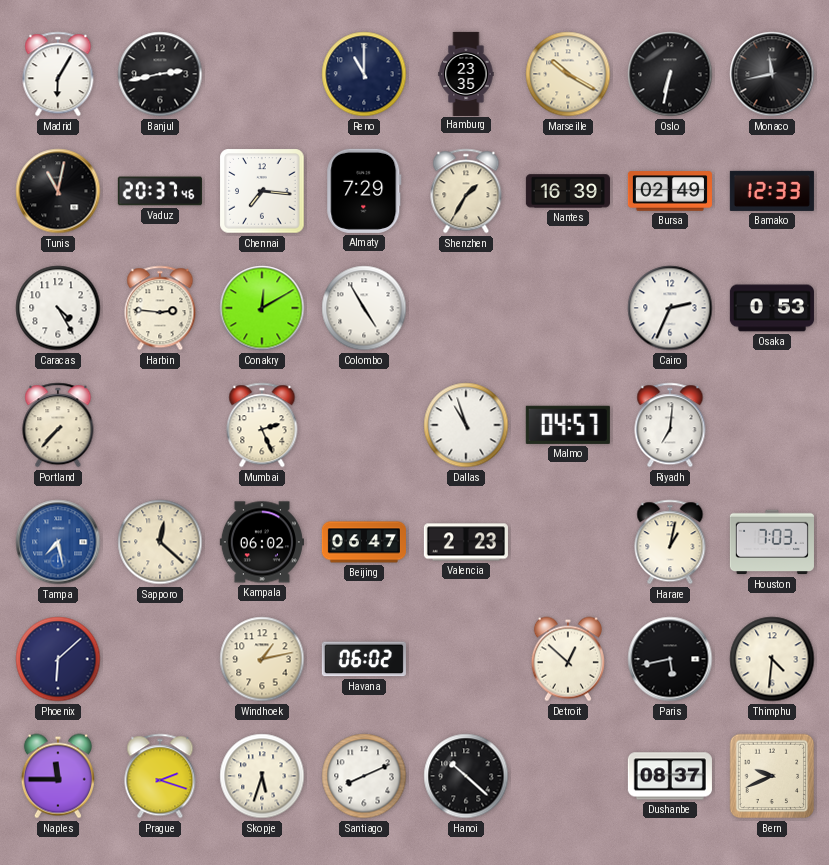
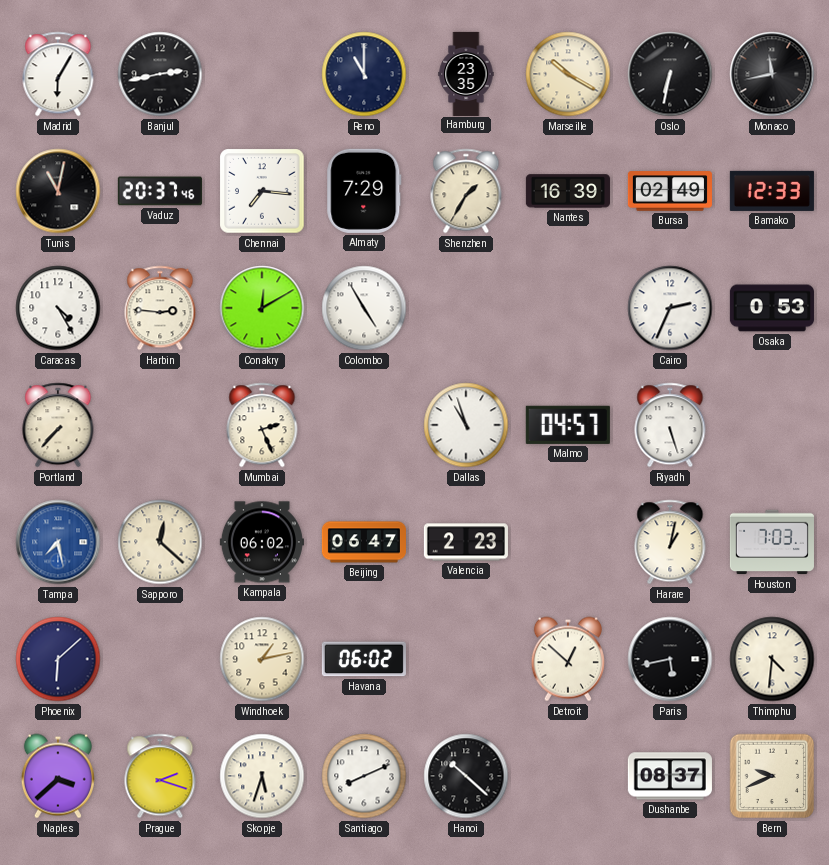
Riyadh: 7:01 -> 5:27 (670, 425)
Naples: 11:45 -> 3:38 (58, 776)
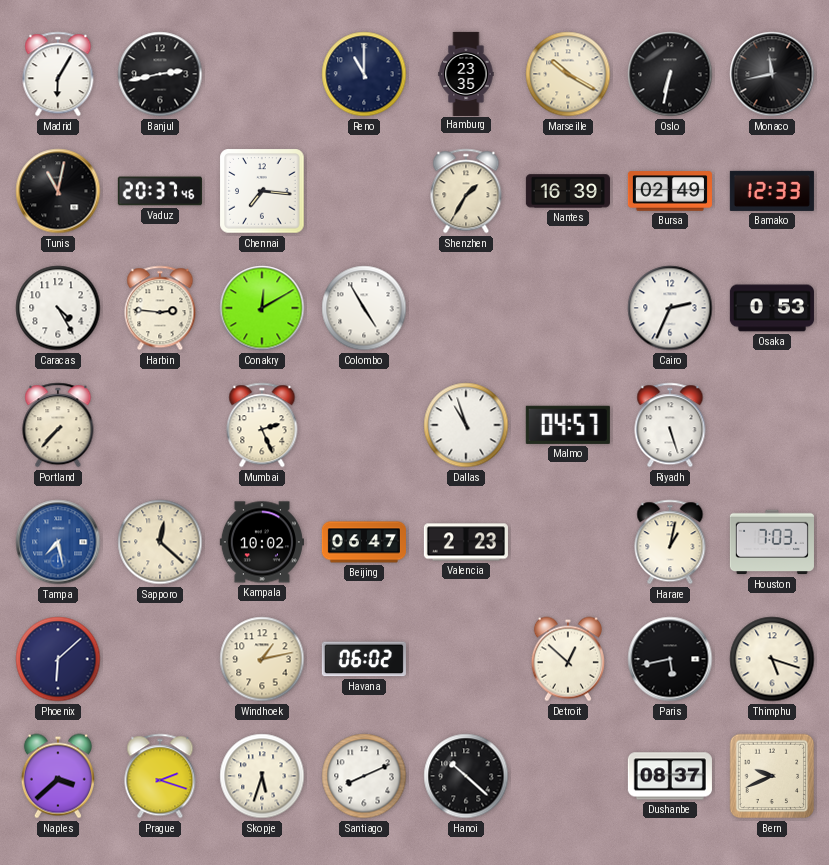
Almaty: 7:29 -> none (364, 191)
Kampala: 06:02 -> 10:02 (262, 542)
Thimphu: 4:31 -> 5:18 (772, 659)
